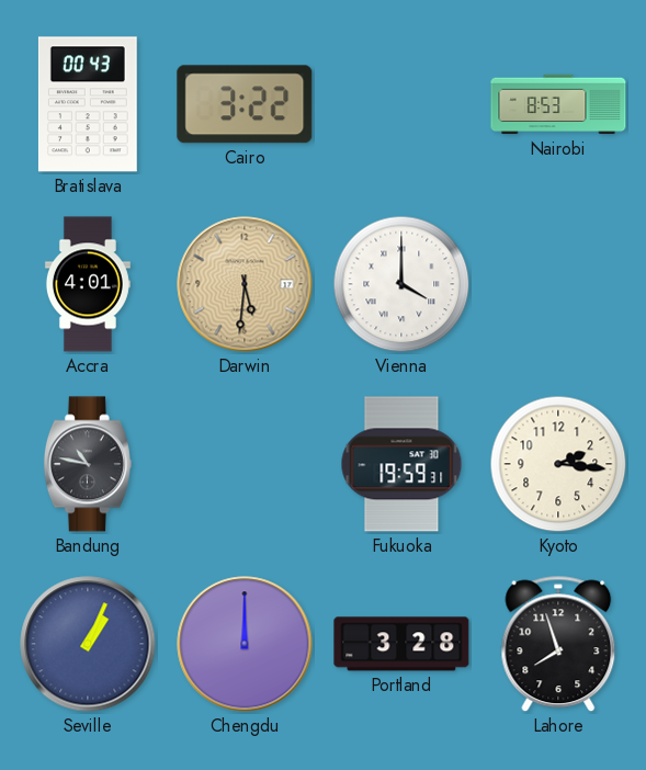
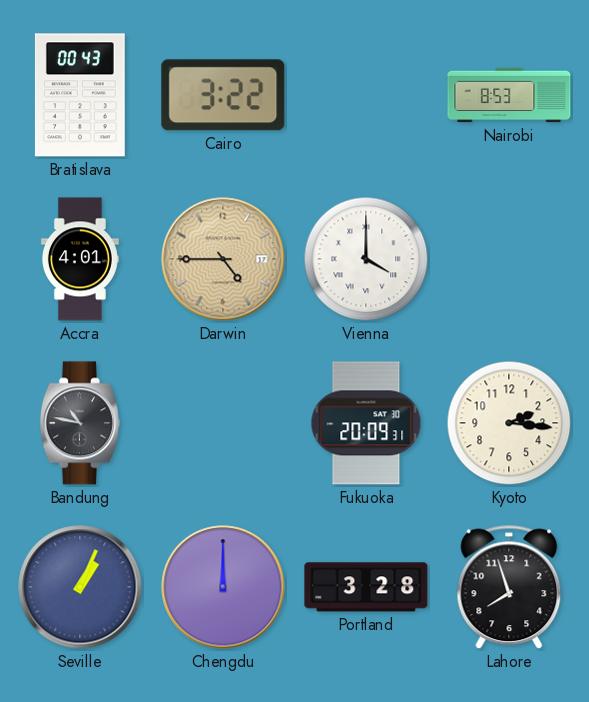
Darwin: 5:31 -> 4:45 (223, 259)
Fukuoka: 19:59 -> 20:09 (366, 423)
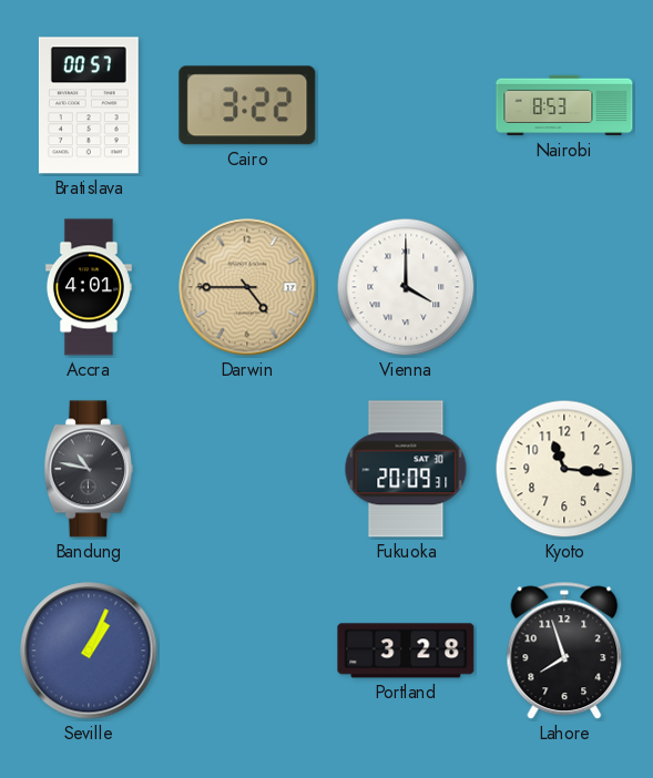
Bratislava: 00:43 -> 00:57 (89, 105)
Kyoto: 2:16 -> 11:16 (564, 469)
Chengdu: 12:00 -> none (223, 587)
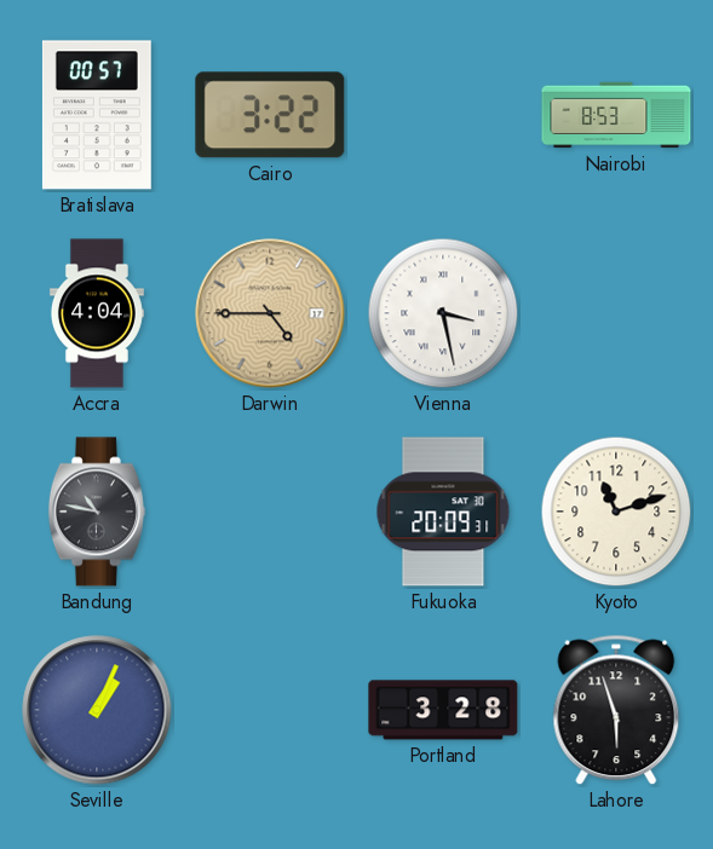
Accra: 4:01 -> 4:04 (97, 313)
Vienna: 4:00 -> 3:28 (443, 313)
Kyoto: 11:16 -> 11:12 (616, 512)
Lahore: 7:57 -> 5:57 (616, 710)
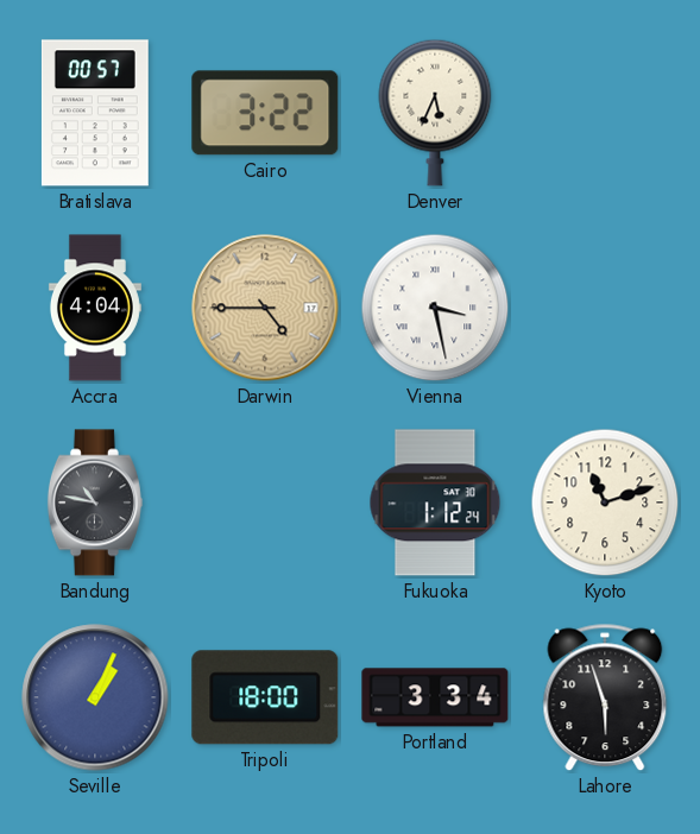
Denver: none -> 5:34 (435, 113)
Nairobi: 8:53 -> none (616, 115)
Fukuoka: 20:09 -> 1:12 (435, 503)
Tripoli: none -> 18:00 (265, 697)
Portland: 3:28 -> 3:34 (435, 697)
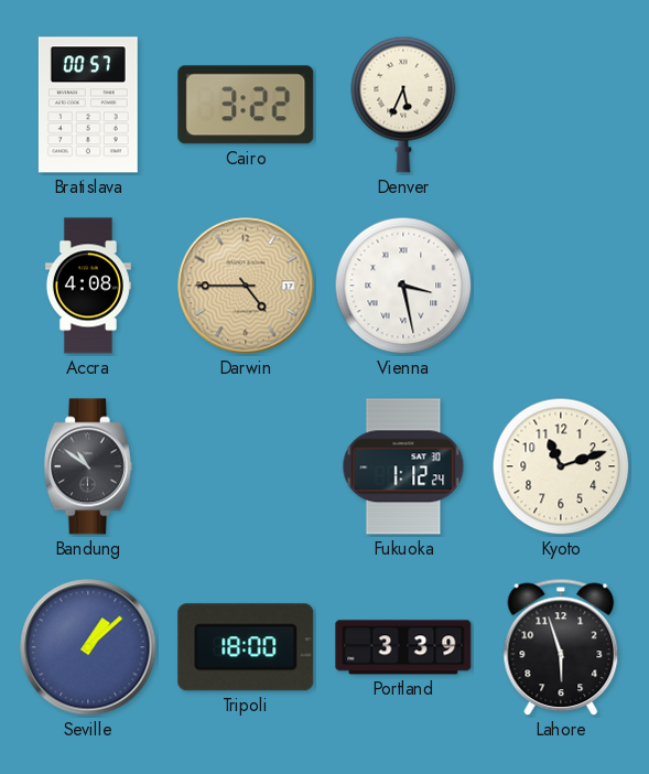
Accra: 4:04 -> 4:08 (88, 286)
Bandung: 10:47 -> 10:51 (88, 466)
Seville: 1:04 -> 1:08 (88, 647)
Portland: 3:34 -> 3:39 (403, 647)
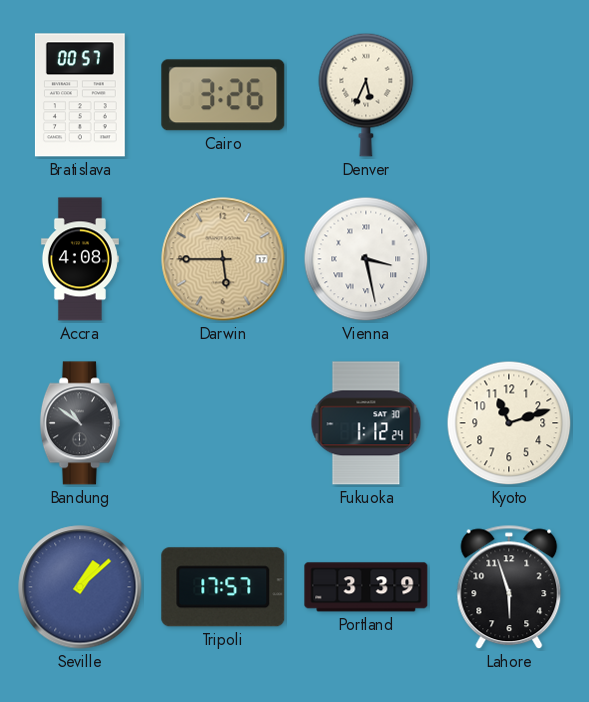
Cairo: 3:22 -> 3:26 (223, 95)
Darwin: 4:45 -> 5:45 (223, 259)
Tripoli: 18:00 -> 17:57 (223, 587)
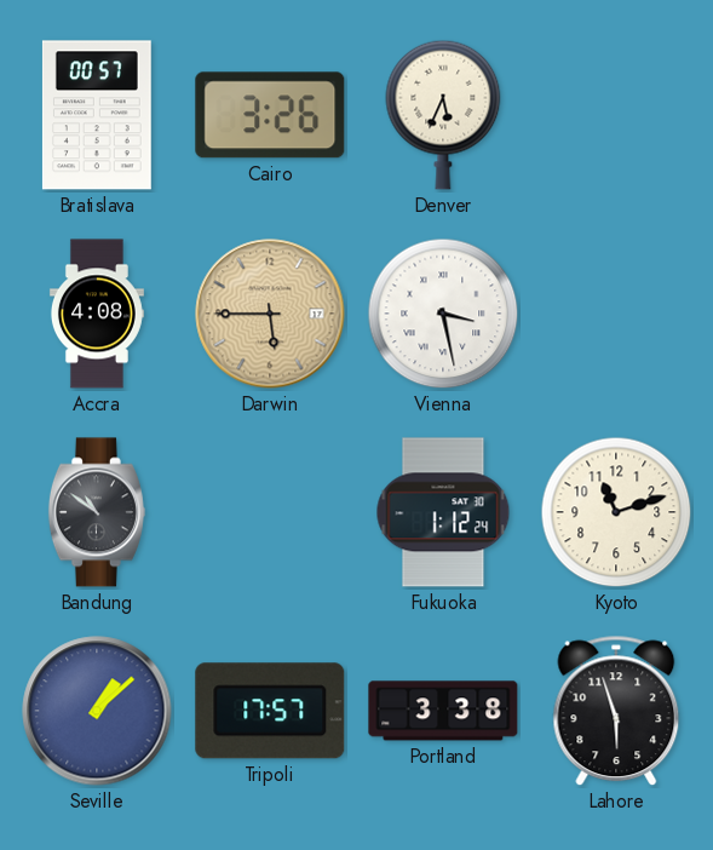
Portland: 3:39 -> 3:38 (443, 711)
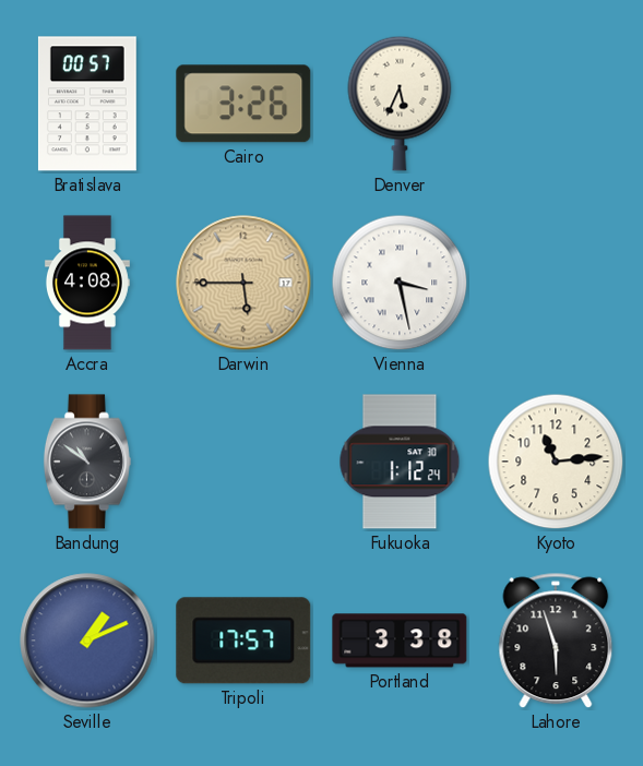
Kyoto: 11:12 -> 11:14 (556, 462)
Seville: 1:08 -> 1:11 (87, 641)
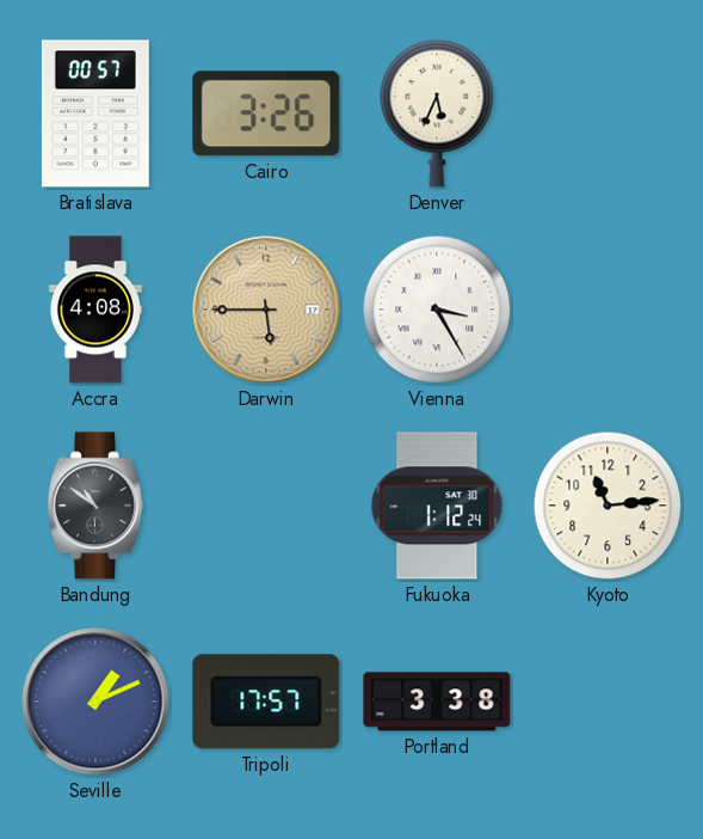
Vienna: 3:28 -> 3:25 (437, 310)
Lahore: 5:57 -> none (556, 641)
